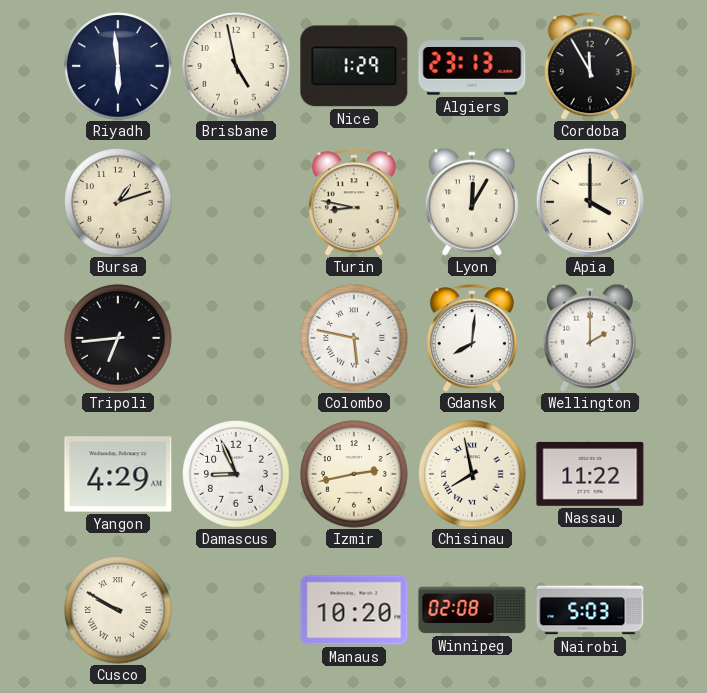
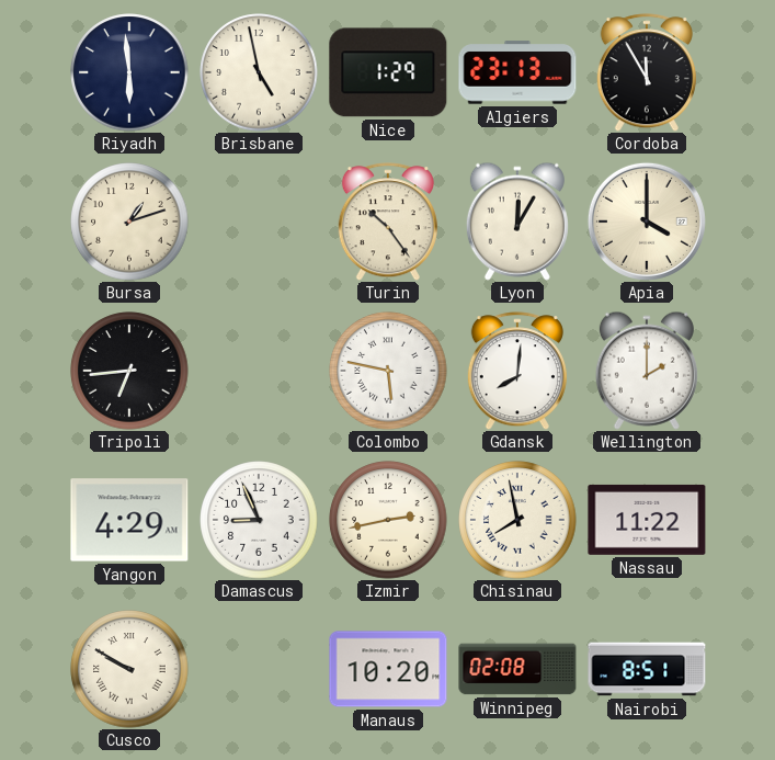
Turin: 8:47 -> 10:24 (388, 222)
Nairobi: 5:03 -> 8:51 (647, 669)
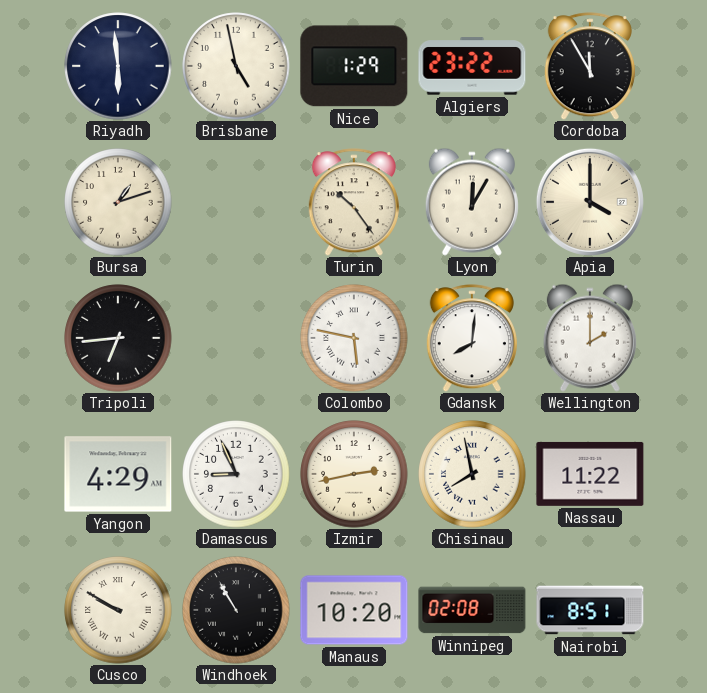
Algiers: 23:13 -> 23:22 (472, 66)
Windhoek: none -> 10:55 (236, 610)
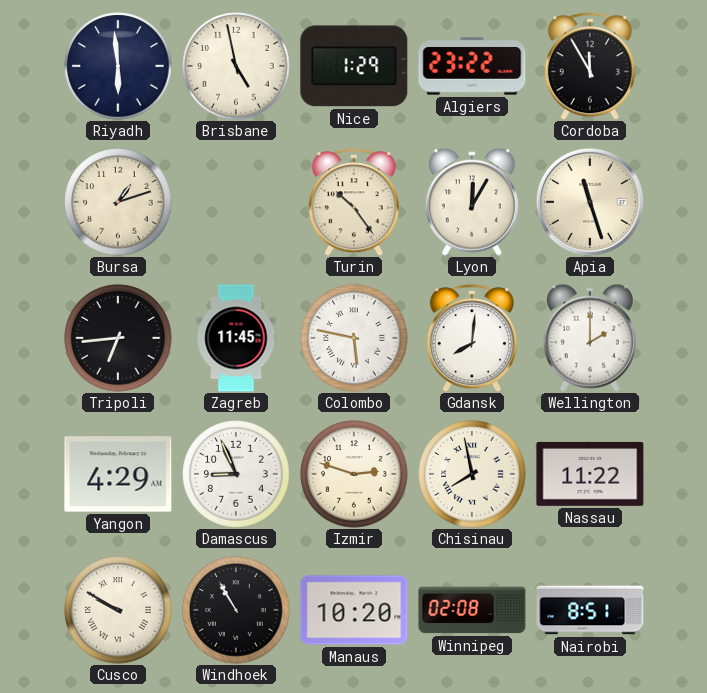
Apia: 4:00 -> 11:27 (590, 202)
Zagreb: none -> 11:45 (236, 338)
Izmir: 2:43 -> 2:48 (354, 474)
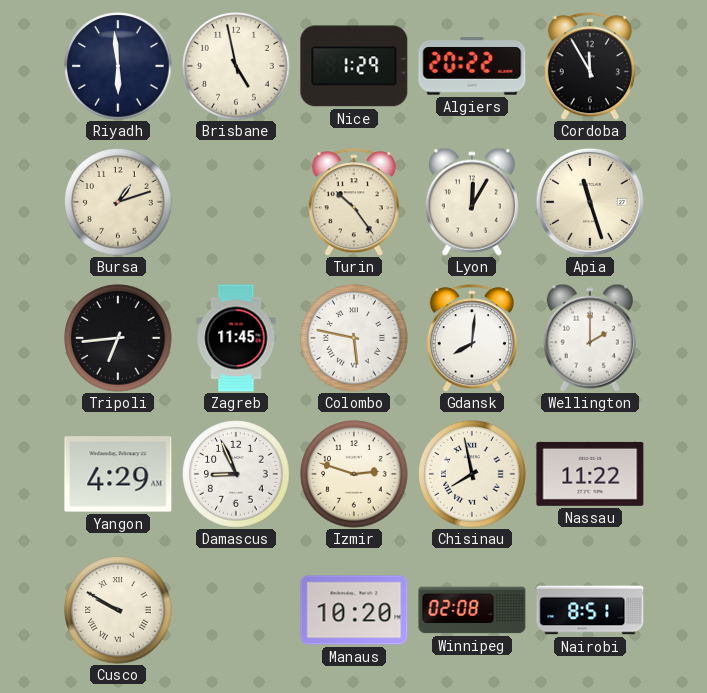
Algiers: 23:22 -> 20:22 (472, 66)
Windhoek: 10:55 -> none (236, 610)
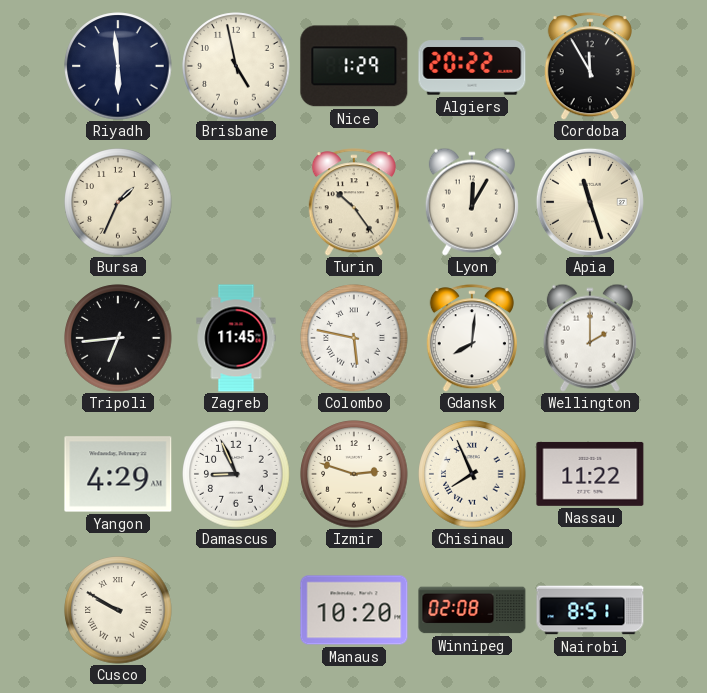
Bursa: 1:12 -> 1:34 (118, 202)
Chisinau: 7:58 -> 7:56 (472, 474)
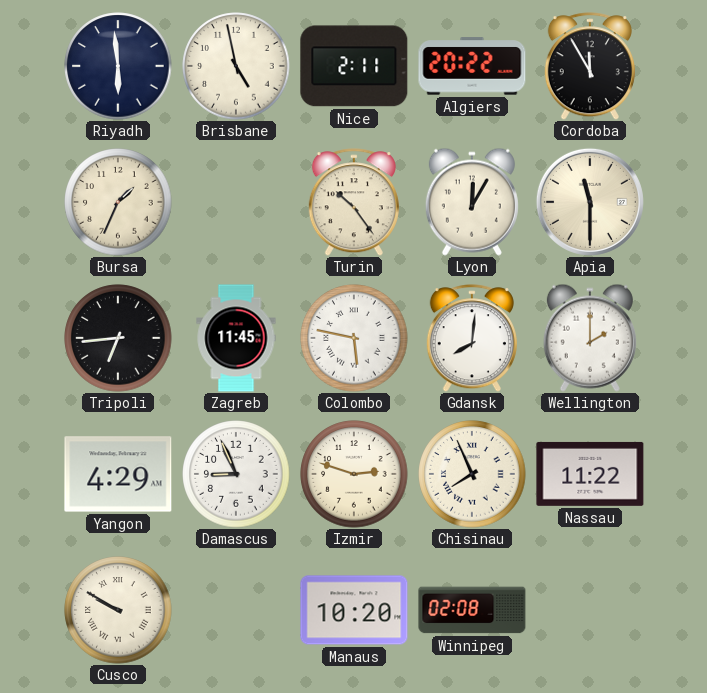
Nice: 1:29 -> 2:11 (354, 66)
Apia: 11:27 -> 11:30 (590, 202)
Nairobi: 8:51 -> none (590, 610)
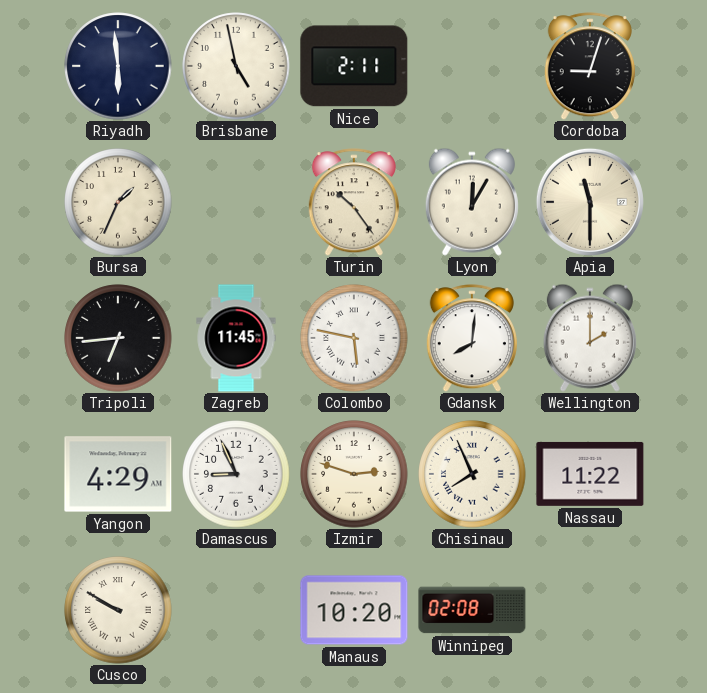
Algiers: 20:22 -> none (472, 66)
Cordoba: 11:55 -> 9:03 (590, 66)
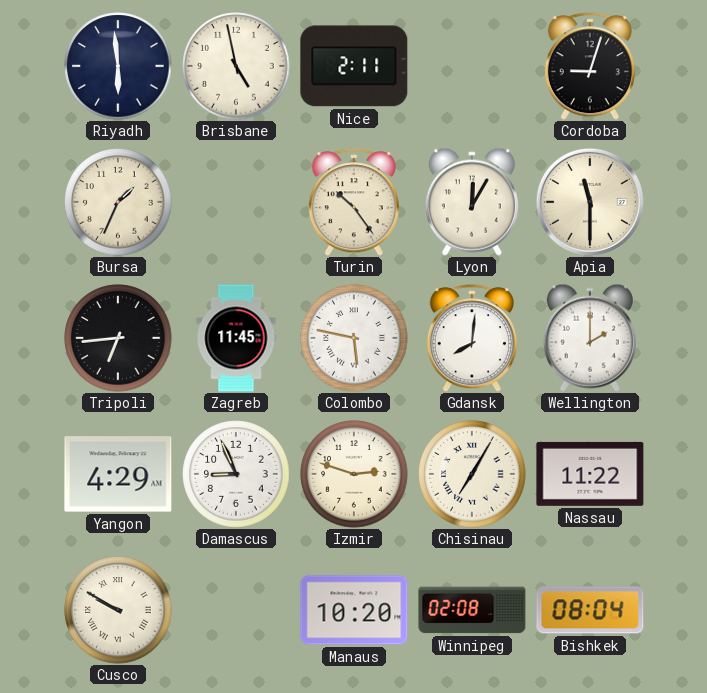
Chisinau: 7:56 -> 7:05 (472, 474)
Bishkek: none -> 08:04 (590, 610)
